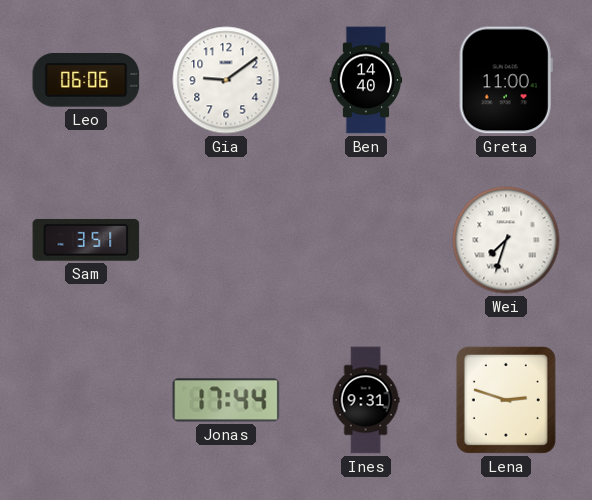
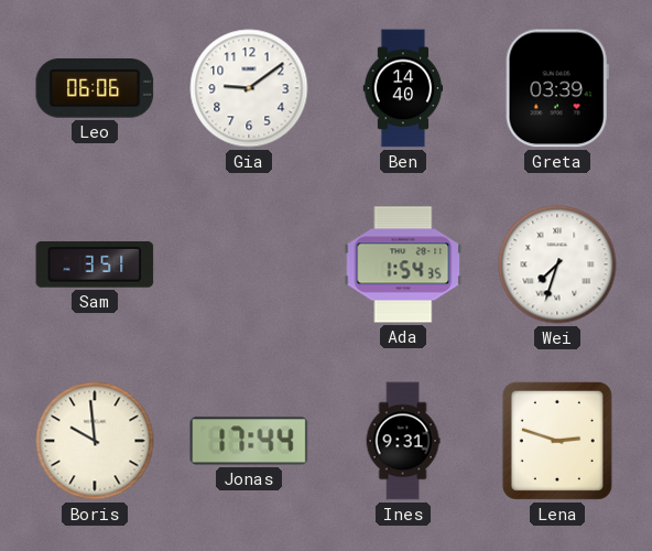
Greta: 11:00 -> 03:39 (557, 88)
Ada: none -> 1:54 (403, 264)
Boris: none -> 9:59 (95, 441)
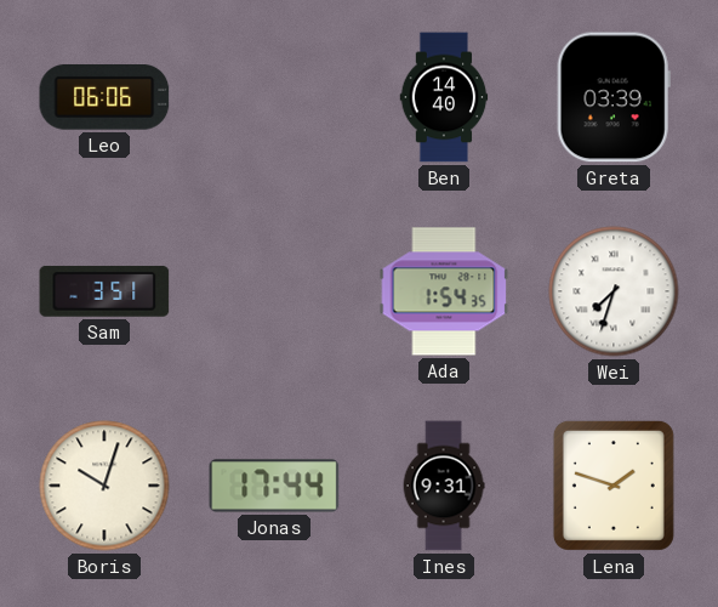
Gia: 9:09 -> none (249, 88)
Boris: 9:59 -> 10:03 (104, 486)
Lena: 2:48 -> 1:48 (614, 486)
